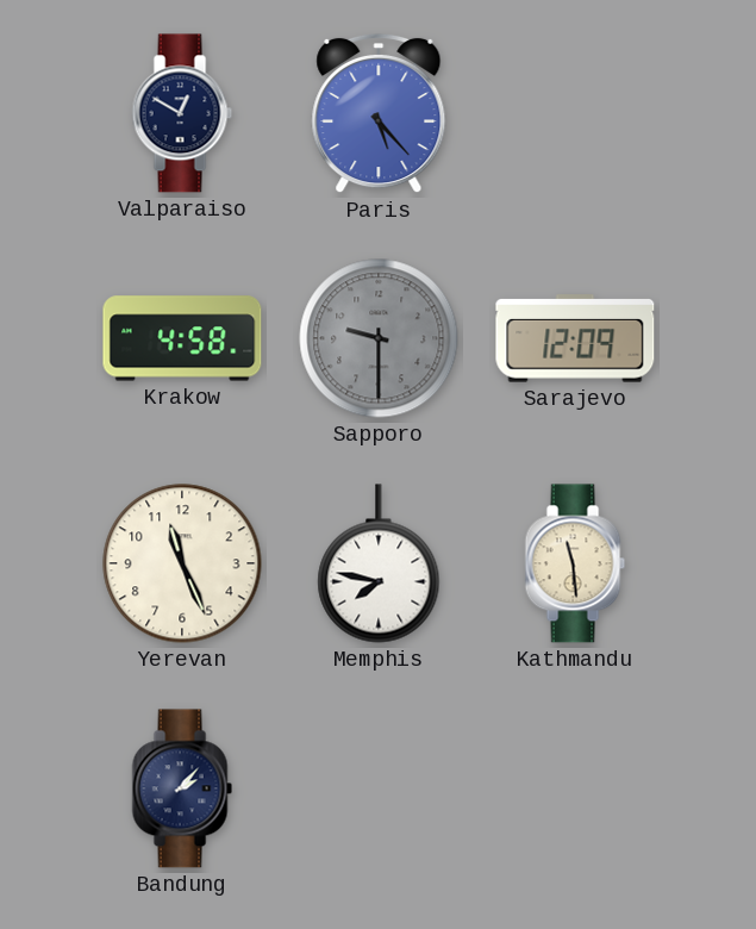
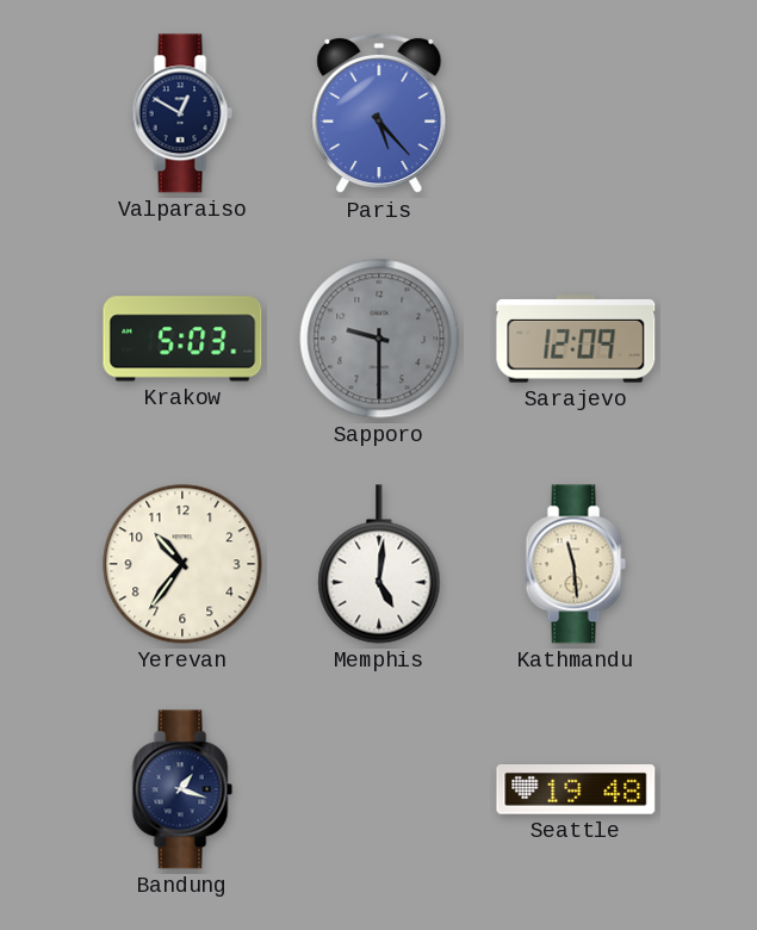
Krakow: 4:58 -> 5:03 (182, 339)
Yerevan: 11:26 -> 10:36 (182, 564)
Memphis: 7:47 -> 5:01 (379, 564)
Bandung: 2:07 -> 1:18 (182, 789)
Seattle: none -> 19:48 (576, 789)
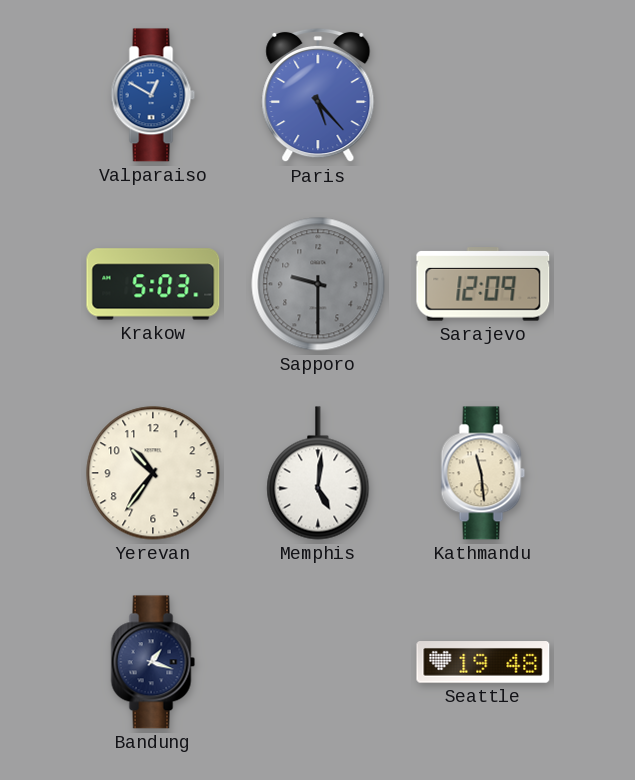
Valparaiso dial: navy -> blue (153, 95)
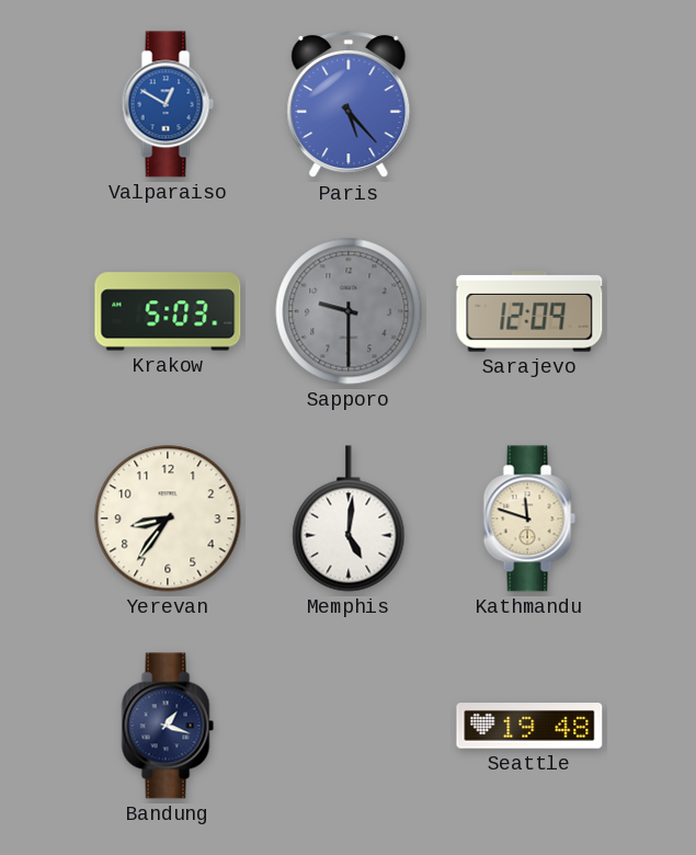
Yerevan: 10:36 -> 8:36 (168, 518)
Kathmandu: 11:29 -> 11:48 (529, 518)
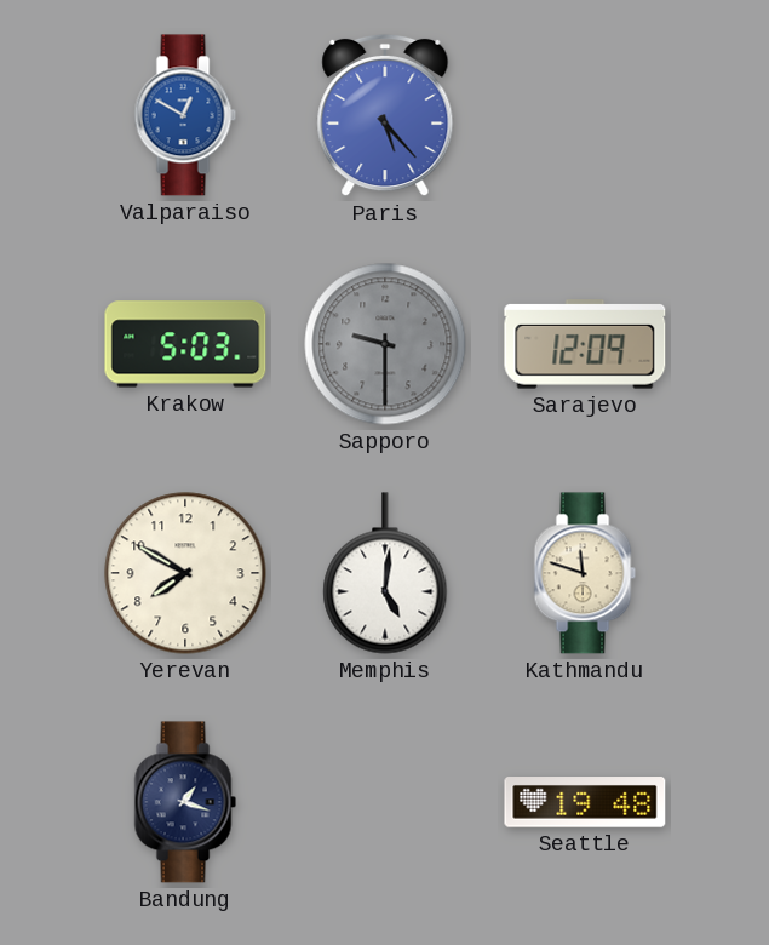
Yerevan: 8:36 -> 7:50 (185, 573)
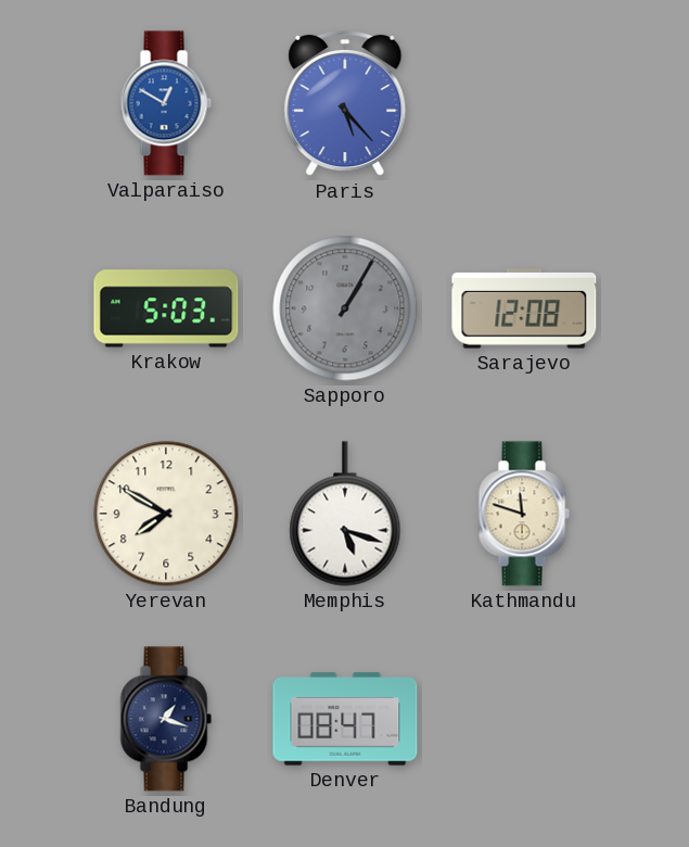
Sapporo: 9:30 -> 1:05 (345, 308)
Sarajevo: 12:09 -> 12:08 (524, 308)
Memphis: 5:01 -> 5:18 (345, 514)
Denver: none -> 08:47 (345, 719)
Seattle: 19:48 -> none (585, 802)
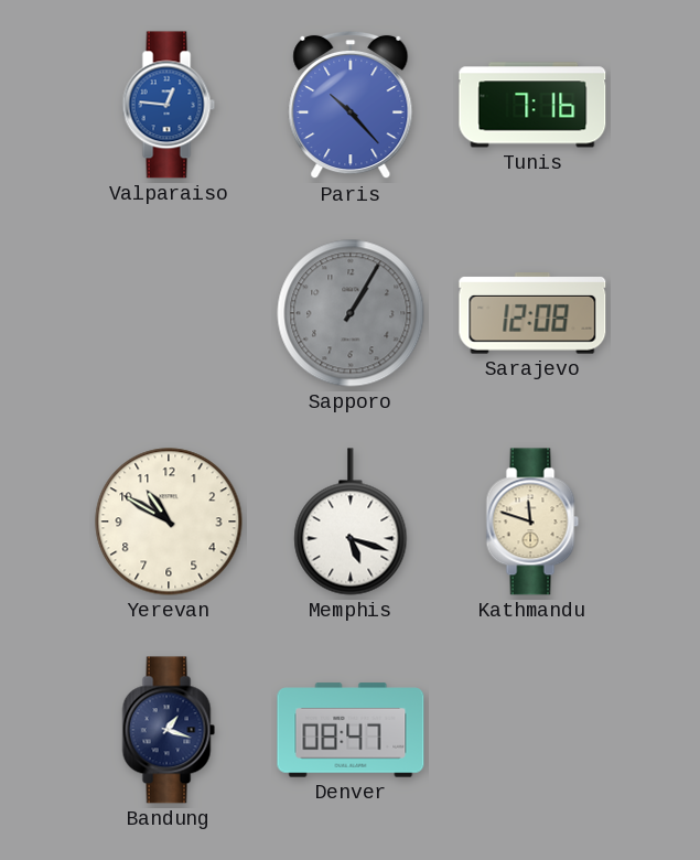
Valparaiso: 12:50 -> 12:46 (169, 105)
Paris: 5:23 -> 10:23 (351, 105)
Tunis: none -> 7:16 (532, 105)
Krakow: 5:03 -> none (166, 308)
Yerevan: 7:50 -> 10:50 (169, 522)
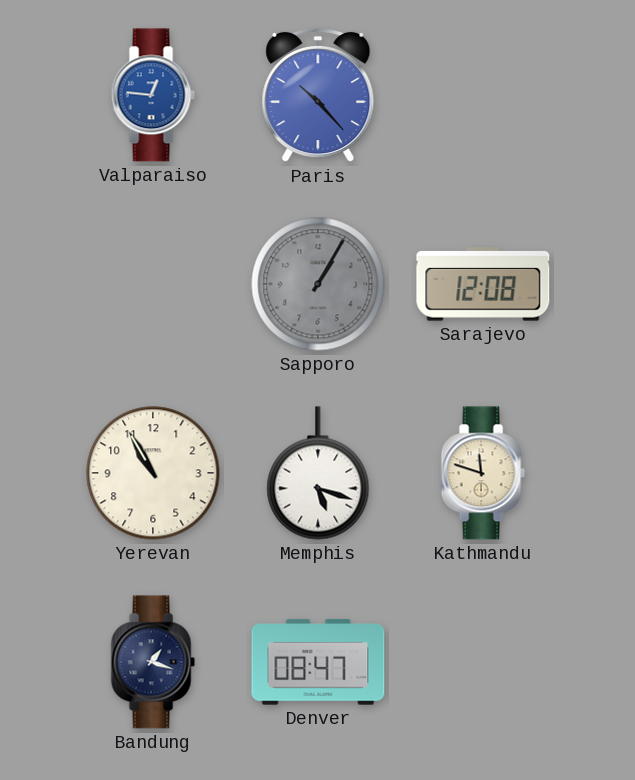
Tunis: 7:16 -> none (532, 105)
Yerevan: 10:50 -> 10:55 (153, 473)
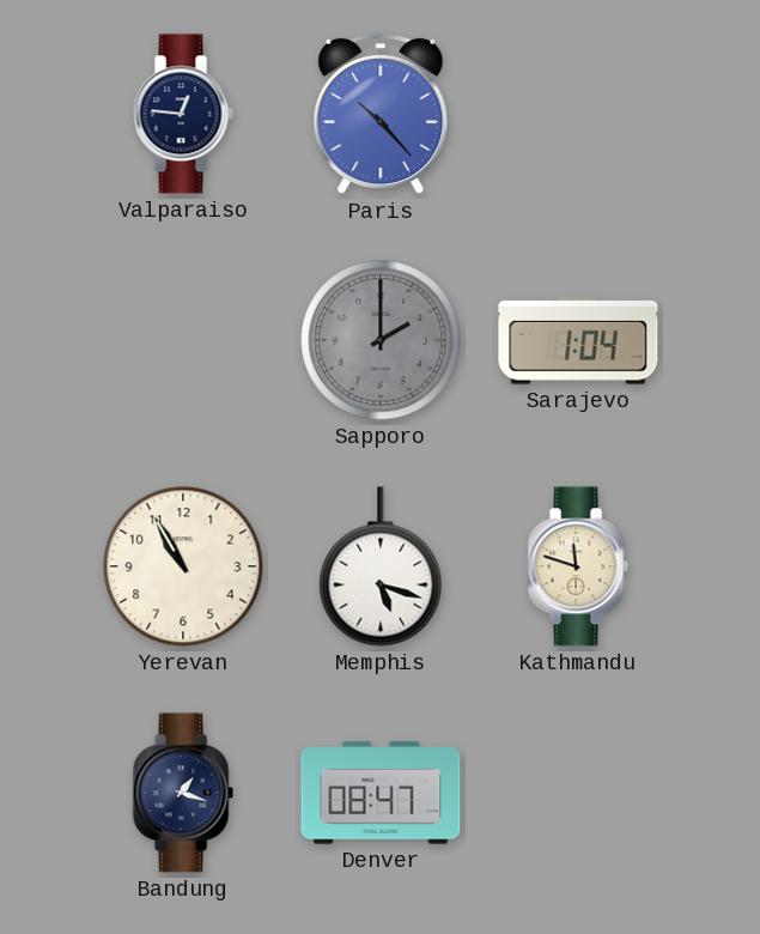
Valparaiso dial: blue -> navy (183, 114)
Sapporo: 1:05 -> 2:00 (381, 340)
Sarajevo: 12:08 -> 1:04 (578, 340)
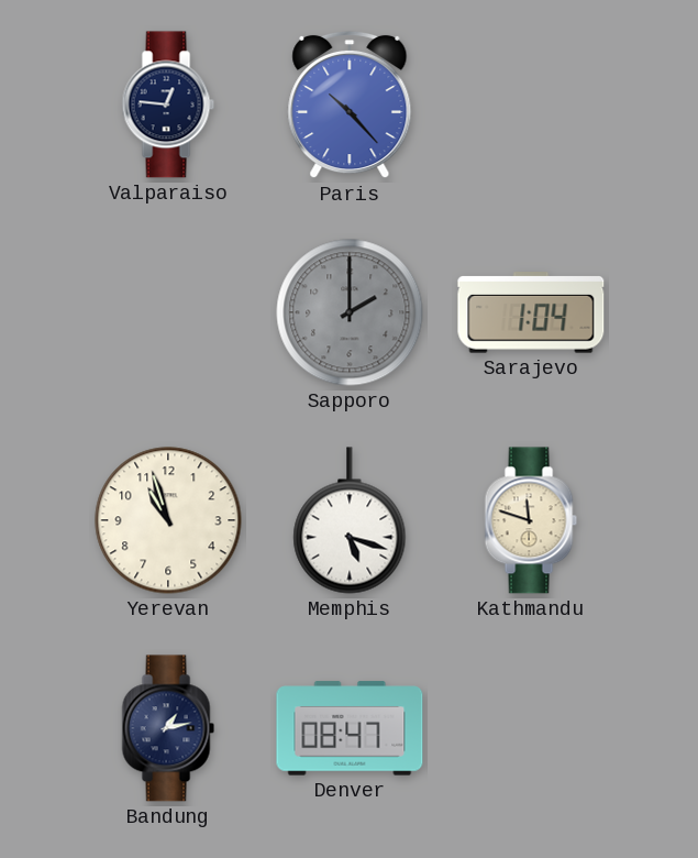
Yerevan: 10:55 -> 10:57 (168, 520)
Bandung: 1:18 -> 1:13 (168, 728)
